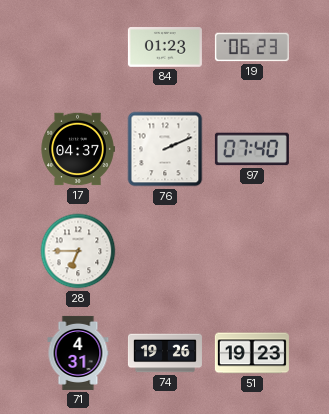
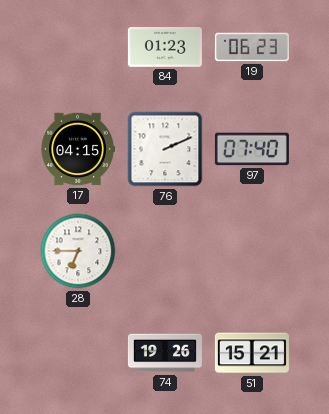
17: 04:37 -> 04:15 (78, 149)
71: 4:31 -> none (78, 353)
51: 19:23 -> 15:21 (252, 353)
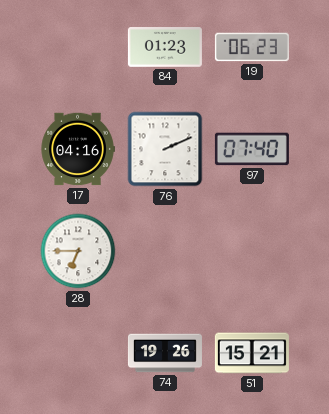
17: 04:15 -> 04:16 (78, 149)
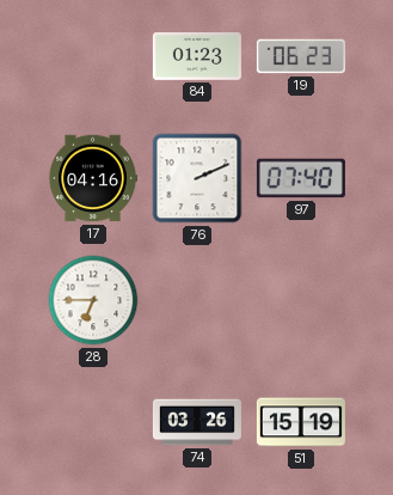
74: 19:26 -> 03:26 (197, 422)
51: 15:21 -> 15:19 (301, 422)
